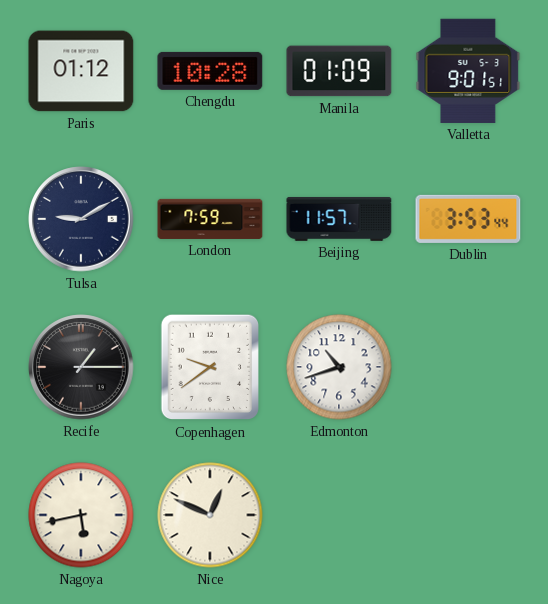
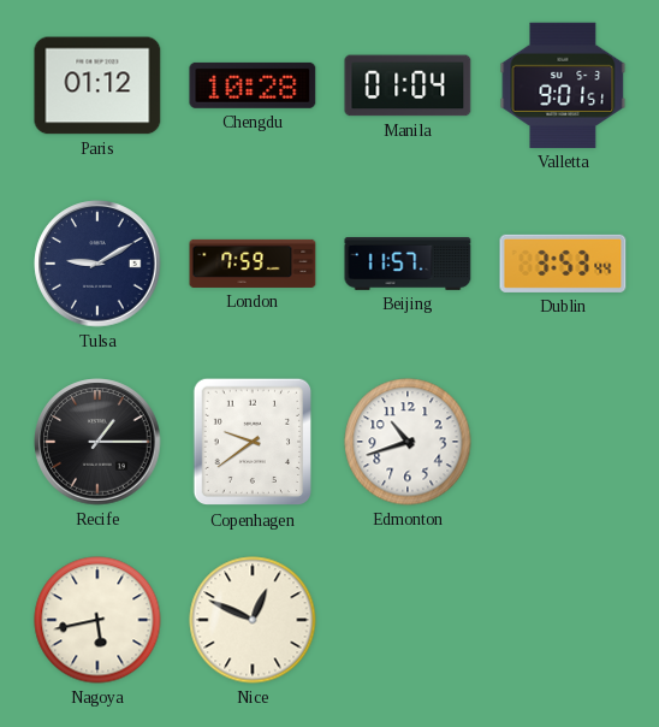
Manila: 01:09 -> 01:04 (408, 85)
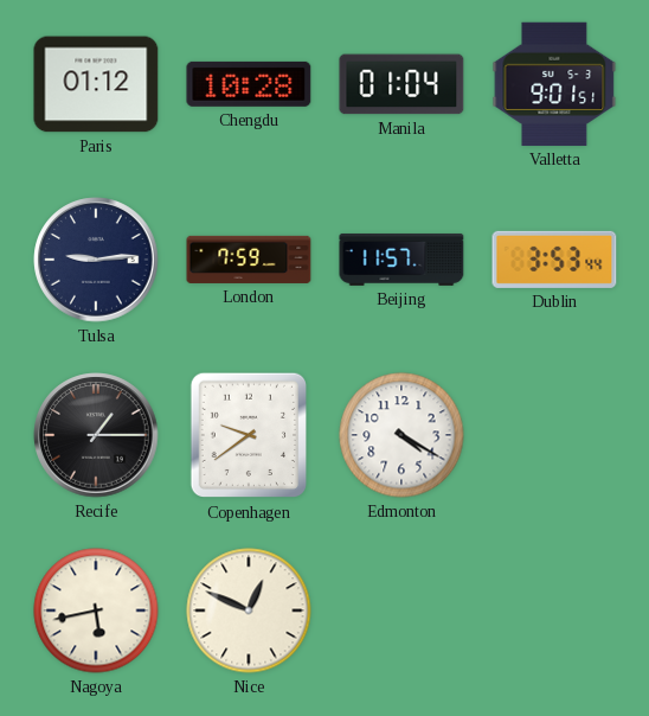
Tulsa: 9:10 -> 9:14 (96, 260)
Edmonton: 10:42 -> 4:20 (401, 435)
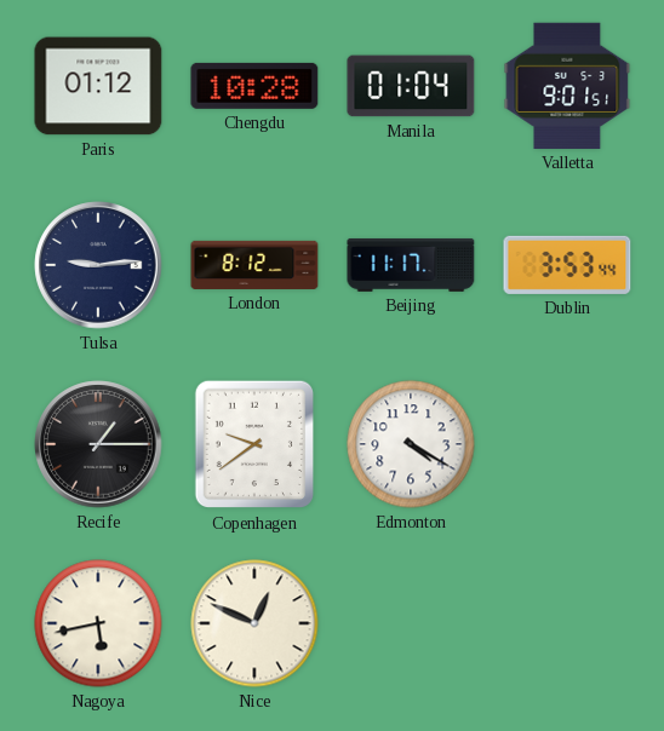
London: 7:59 -> 8:12 (254, 265)
Beijing: 11:57 -> 11:17 (411, 265)
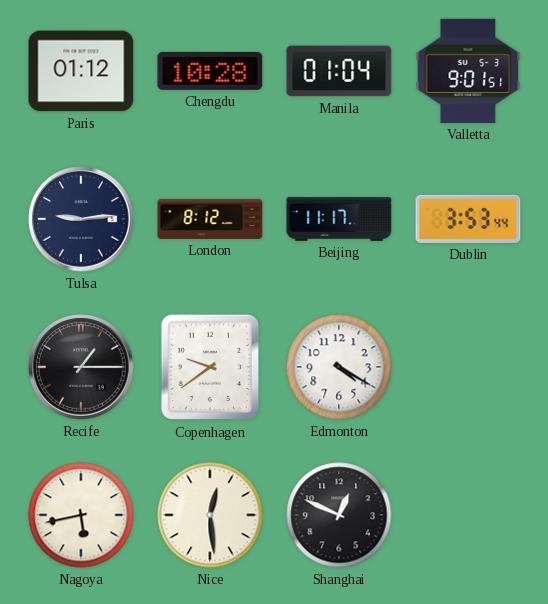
Nice: 12:49 -> 12:29 (210, 515)
Shanghai: none -> 12:49 (339, 515)
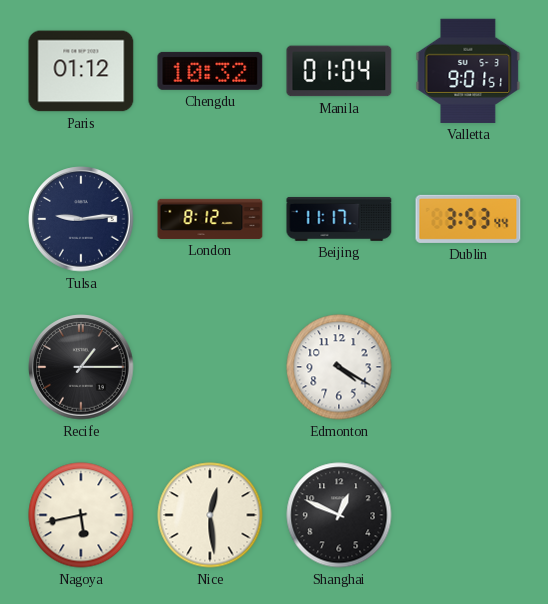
Chengdu: 10:28 -> 10:32 (210, 71)
Copenhagen: 9:39 -> none (209, 367)
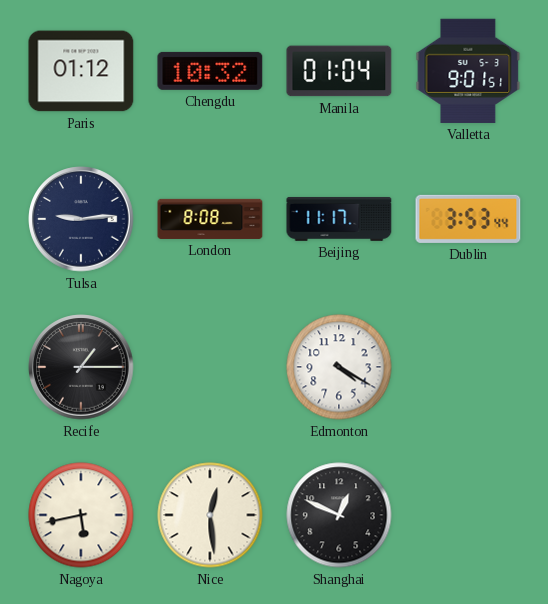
London: 8:12 -> 8:08 (210, 219)
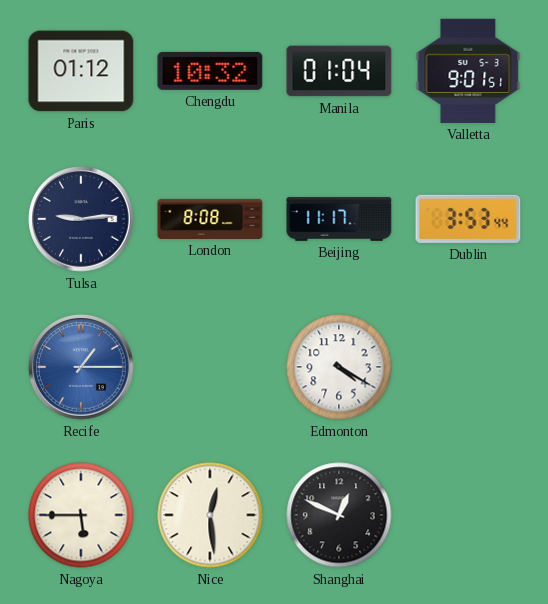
Recife dial: black -> blue (81, 367)
Nagoya: 5:43 -> 5:45 (81, 515)
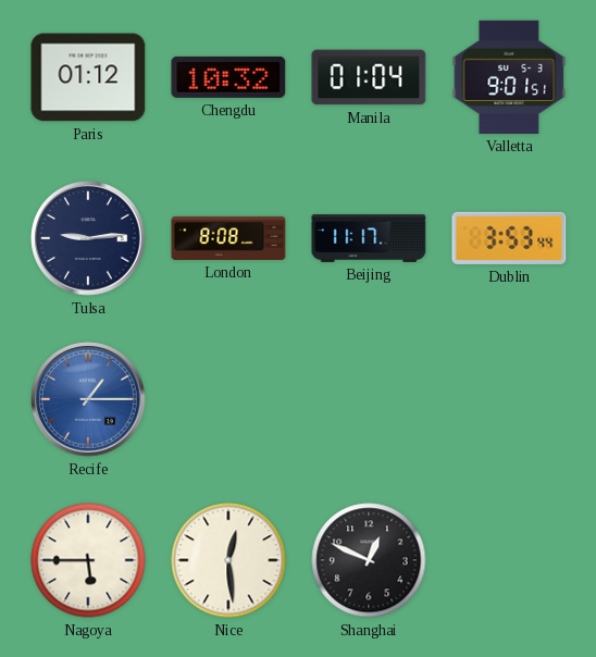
Edmonton: 4:20 -> none (339, 367)
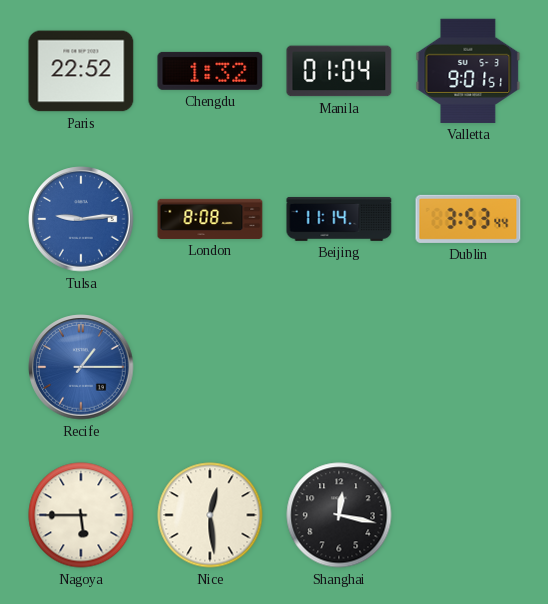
Paris: 01:12 -> 22:52 (81, 71)
Chengdu: 10:32 -> 1:32 (210, 71)
Tulsa dial: navy -> blue (81, 219)
Beijing: 11:17 -> 11:14 (339, 219)
Shanghai: 12:49 -> 12:17 (339, 515)
